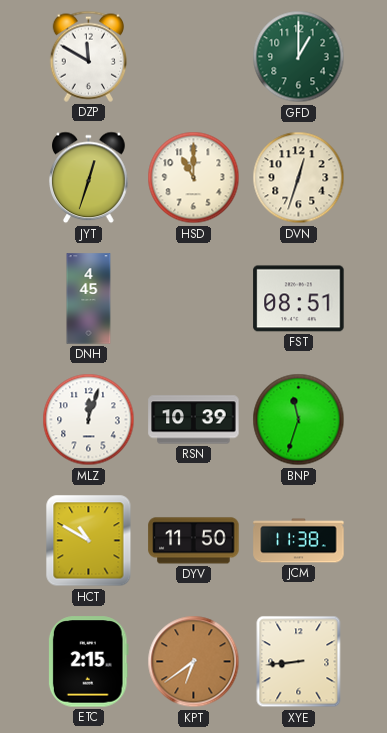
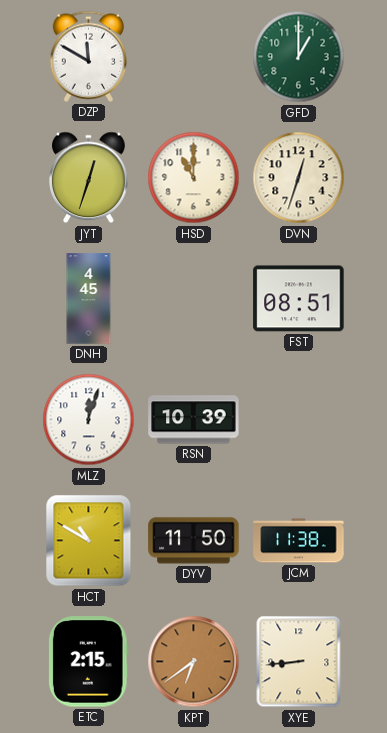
BNP: 11:33 -> none (299, 420)
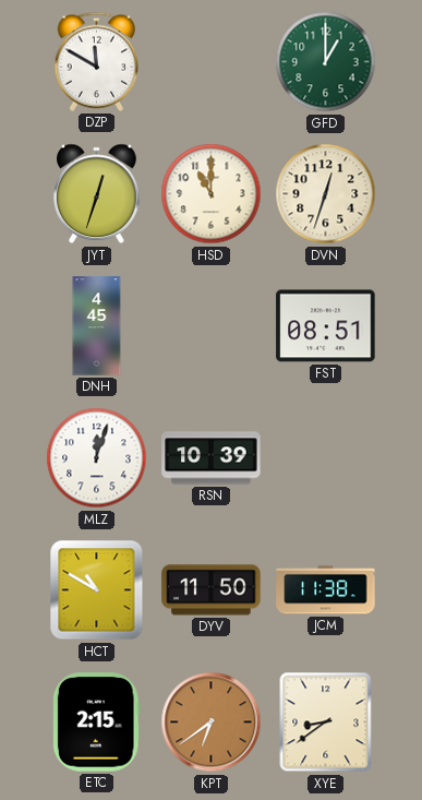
XYE: 8:44 -> 8:39 (326, 723)
